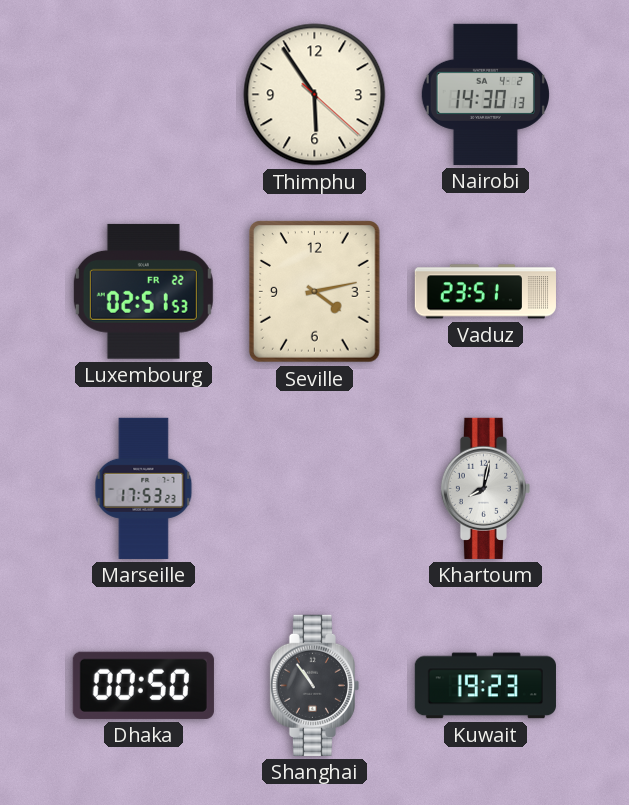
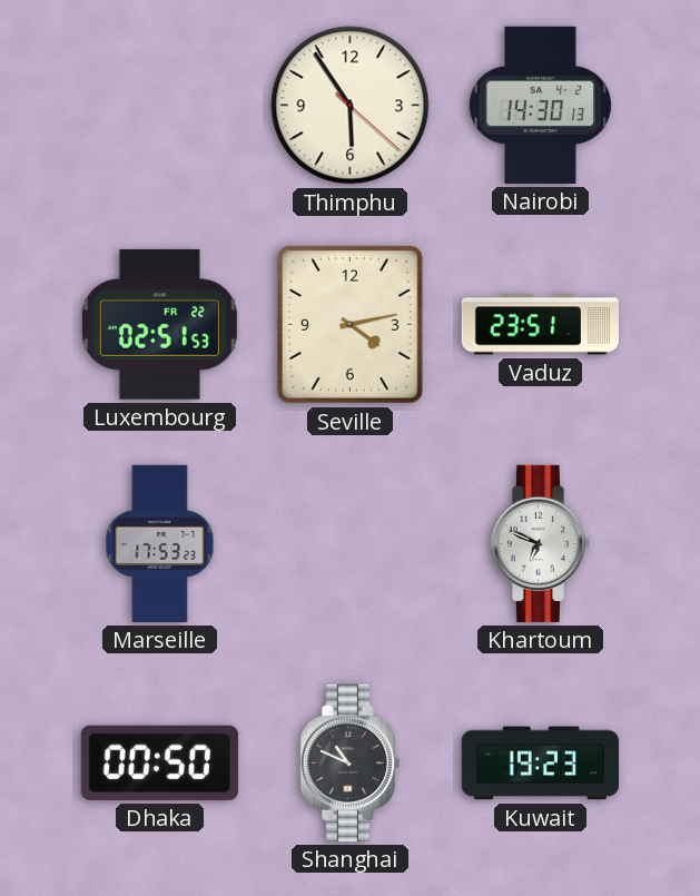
Khartoum: 8:02 -> 6:49 (540, 543)
Shanghai: 10:54 -> 10:49 (349, 762)
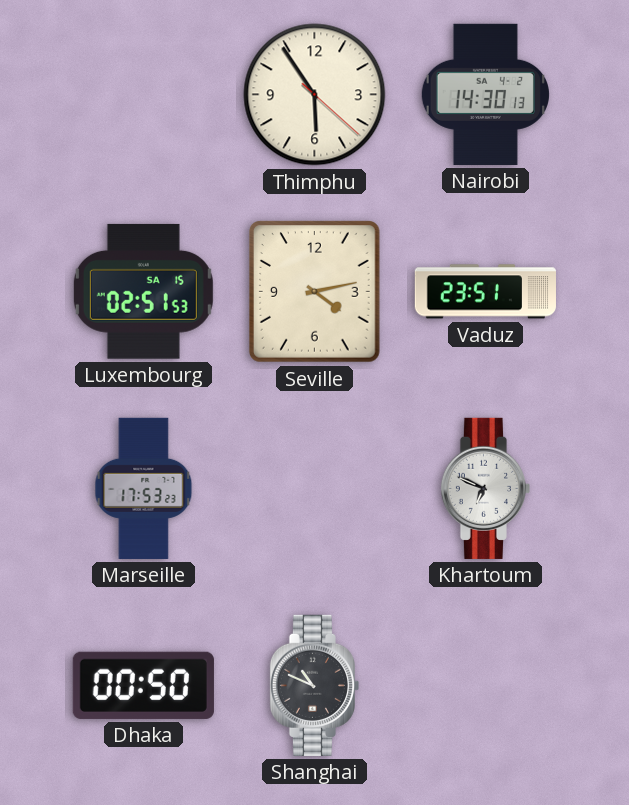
Luxembourg date: FR 22 -> SA 15 (143, 291)
Kuwait: 19:23 -> none (540, 764)
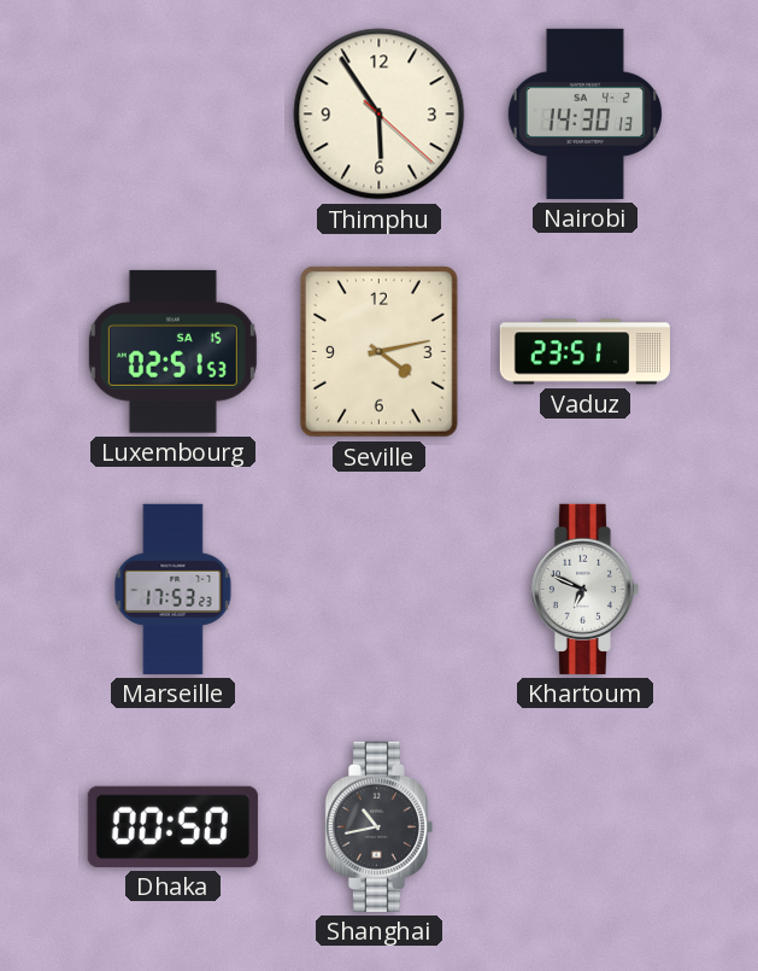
Shanghai: 10:49 -> 10:43 (378, 826)
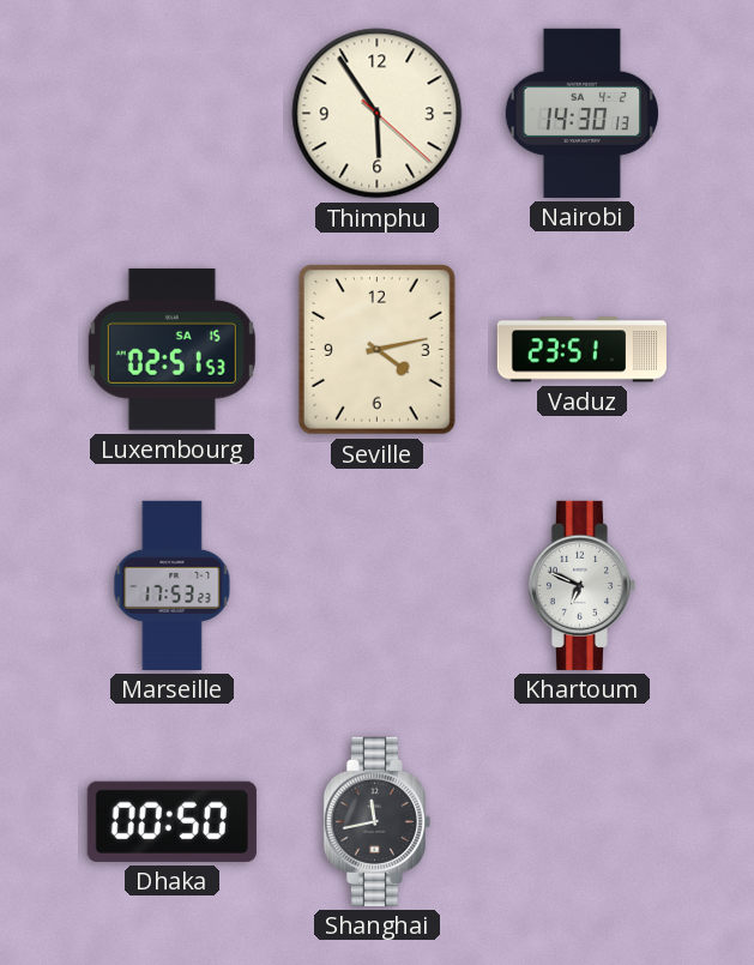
Shanghai: 10:43 -> 11:43 (376, 821)
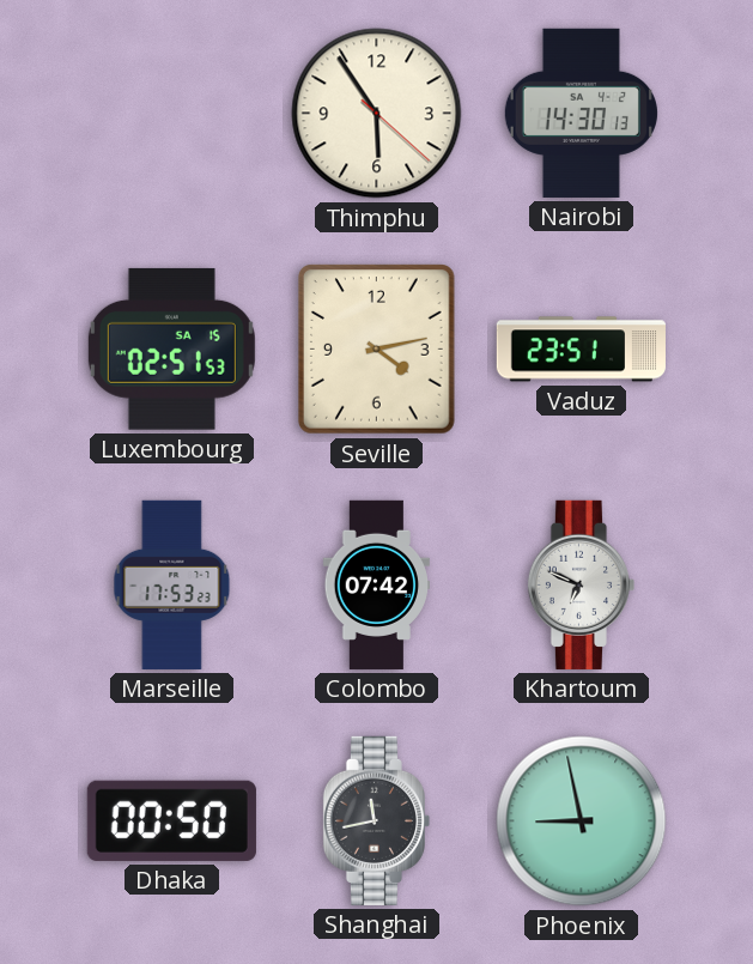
Colombo: none -> 07:42 (376, 584)
Phoenix: none -> 8:58 (582, 821)
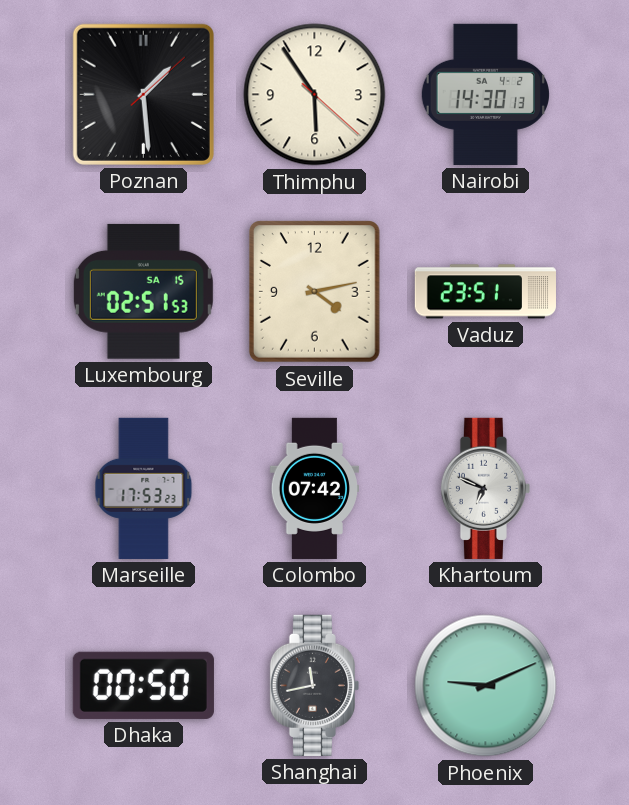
Poznan: none -> 1:29 (143, 94)
Phoenix: 8:58 -> 9:11 (486, 686)
